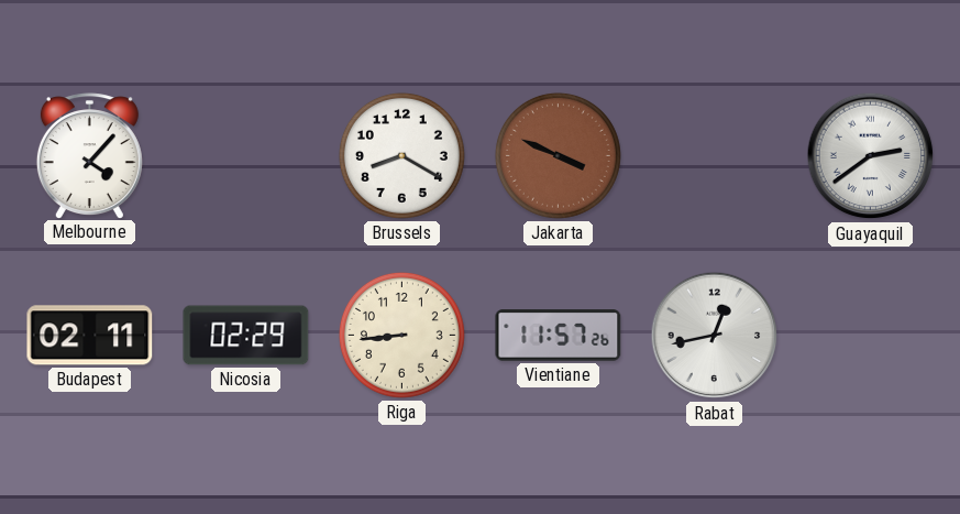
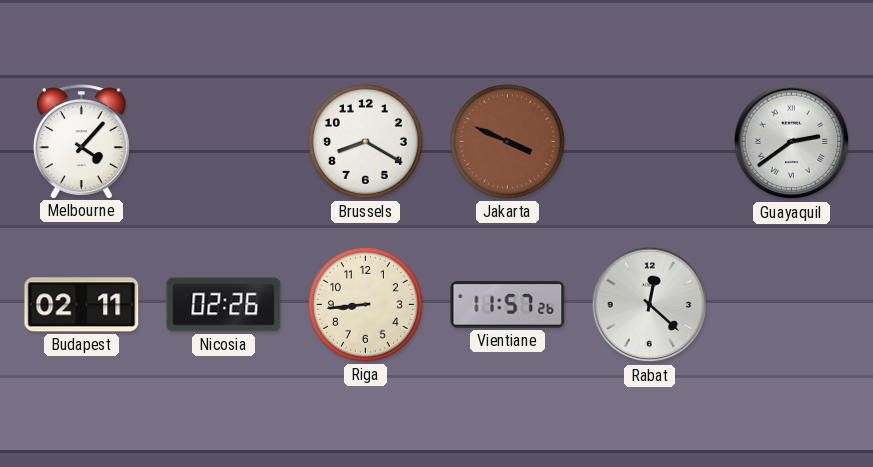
Nicosia: 02:29 -> 02:26 (224, 305)
Rabat: 12:43 -> 12:22 (650, 305)
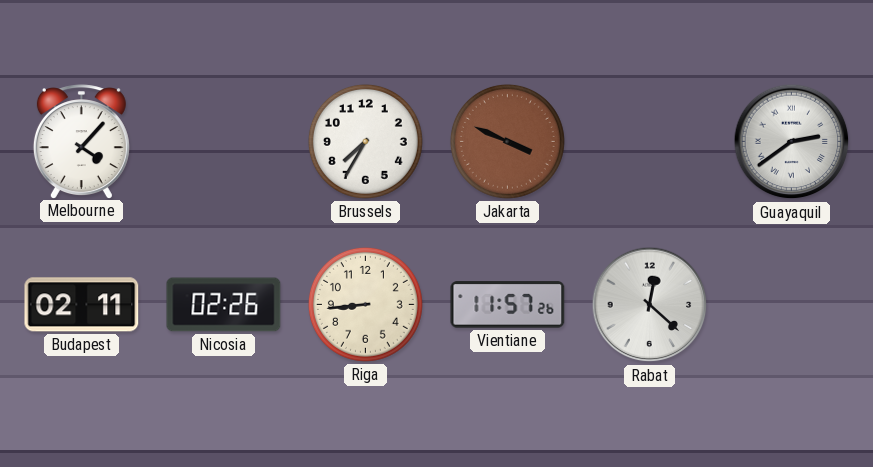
Brussels: 8:20 -> 7:35 (365, 141)
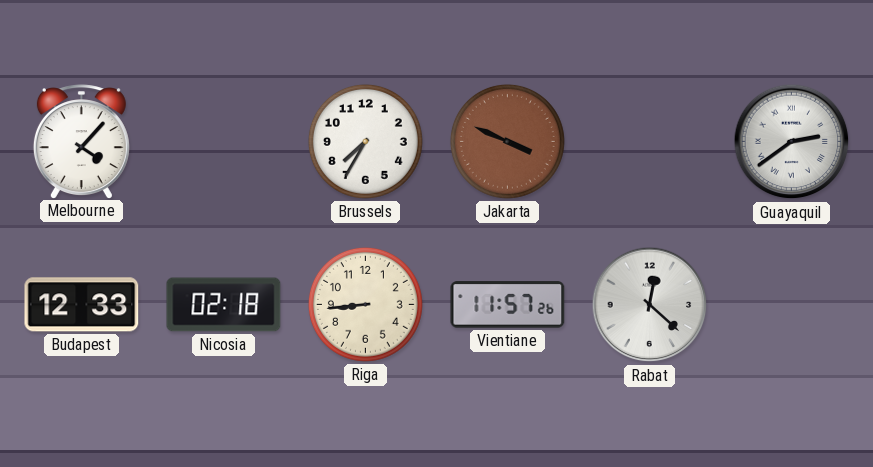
Budapest: 02:11 -> 12:33 (82, 305)
Nicosia: 02:26 -> 02:18 (224, 305)
